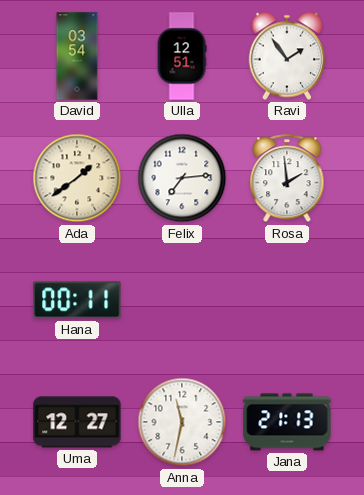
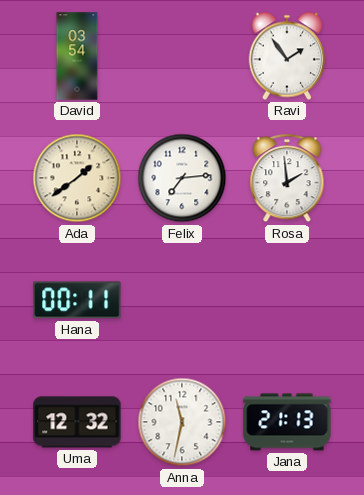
Ulla: 12:51 -> none (182, 56)
Uma: 12:27 -> 12:32 (77, 422)
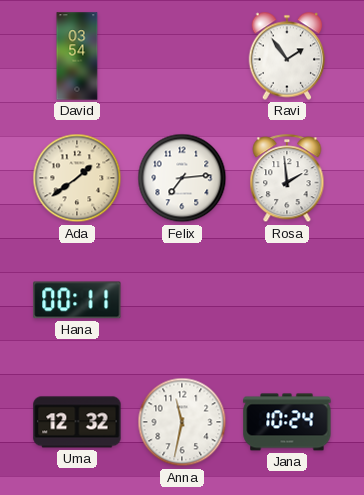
Jana: 21:13 -> 10:24 (287, 422)
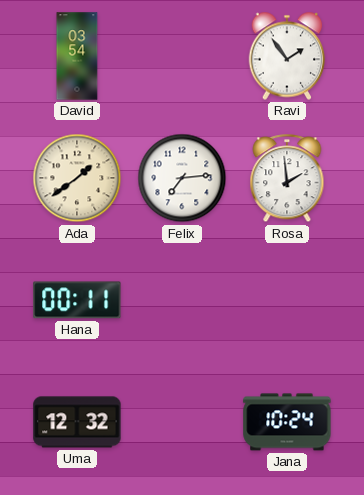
Anna: 11:32 -> none (182, 422)
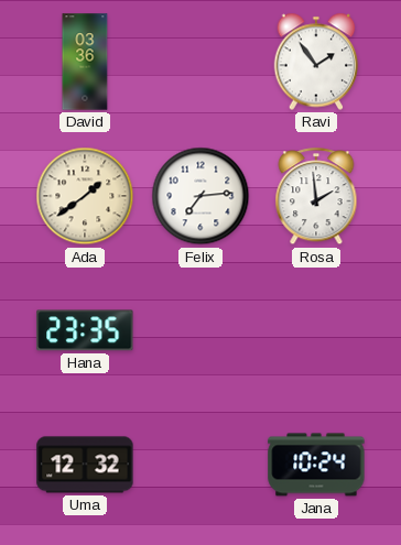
David: 03:54 -> 03:36 (85, 62)
Hana: 00:11 -> 23:35 (85, 330)
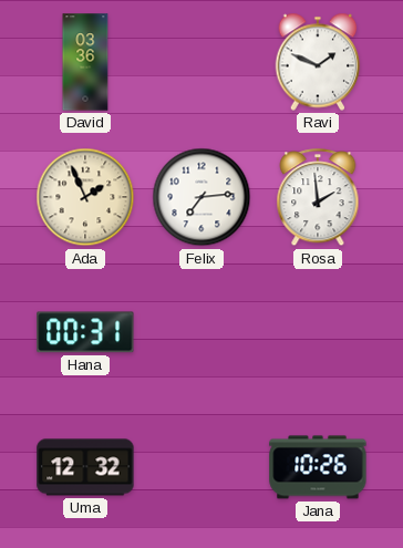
Ravi: 1:54 -> 1:49 (318, 62)
Ada: 1:39 -> 1:56 (85, 197)
Hana: 23:35 -> 00:31 (85, 332)
Jana: 10:24 -> 10:26 (318, 467)
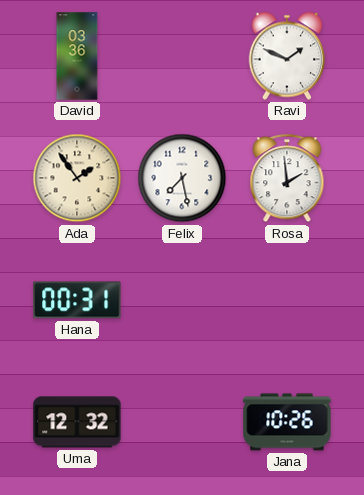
Ada: 1:56 -> 1:54 (77, 178)
Felix: 7:14 -> 7:28 (182, 178)
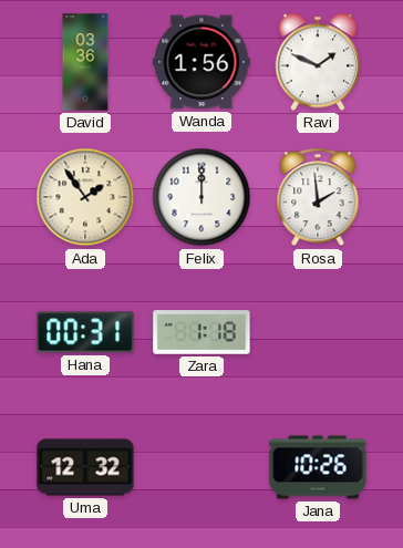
Wanda: none -> 1:56 (201, 62)
Felix: 7:28 -> 12:00 (201, 197)
Zara: none -> 1:18 (201, 332)
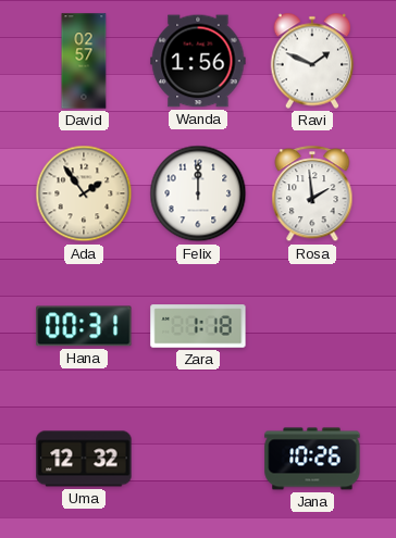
David: 03:36 -> 02:57 (84, 61)
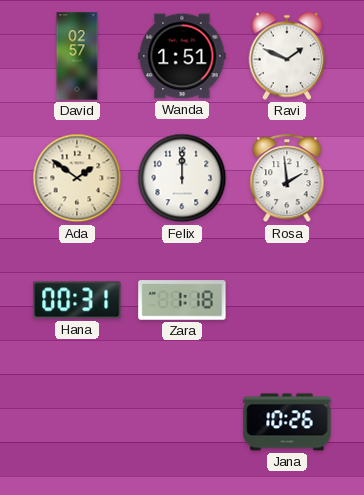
Wanda: 1:56 -> 1:51 (182, 56)
Ada: 1:54 -> 1:51 (77, 178)
Uma: 12:32 -> none (84, 459)
